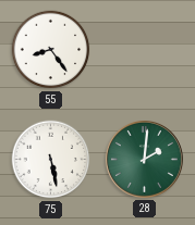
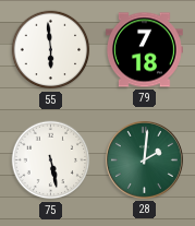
55: 8:24 -> 5:59 (51, 50)
79: none -> 7:18 (144, 50)
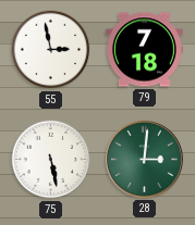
55: 5:59 -> 2:58 (51, 50)
28: 2:01 -> 3:01 (144, 159)
